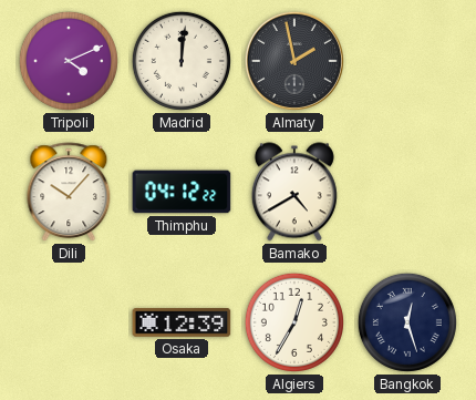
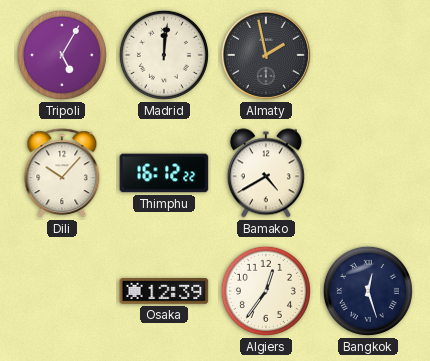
Tripoli: 4:11 -> 5:05 (62, 55)
Thimphu: 04:12 -> 16:12 (164, 173)
Algiers: 12:35 -> 12:36 (266, 291)
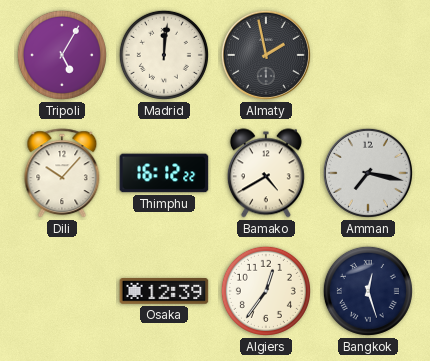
Amman: none -> 7:17 (368, 173)
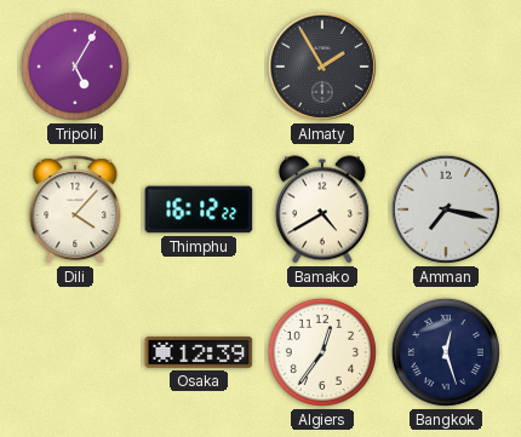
Madrid: 12:01 -> none (164, 55)
Almaty: 1:58 -> 1:55 (322, 67)
Dili: 10:07 -> 4:07 (75, 211)
